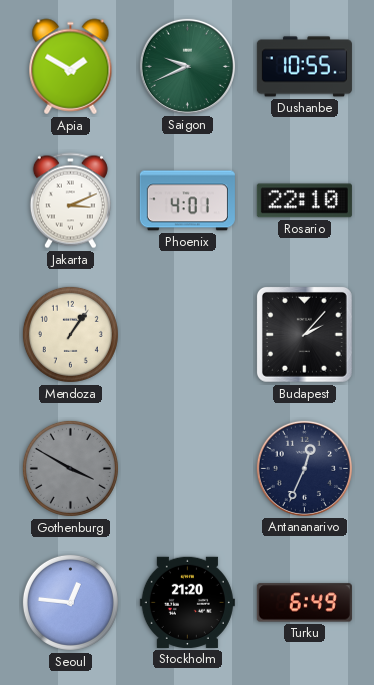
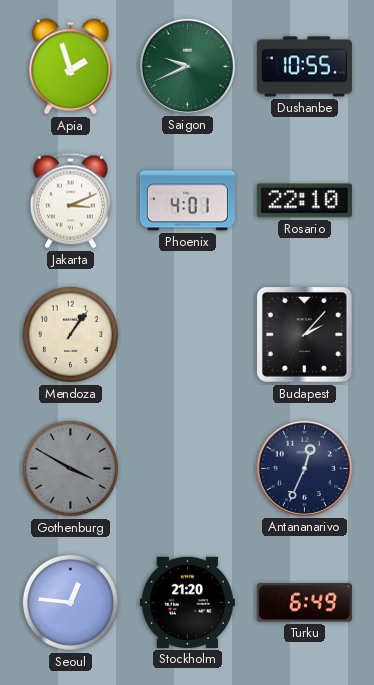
Apia: 1:50 -> 1:57 (71, 67)
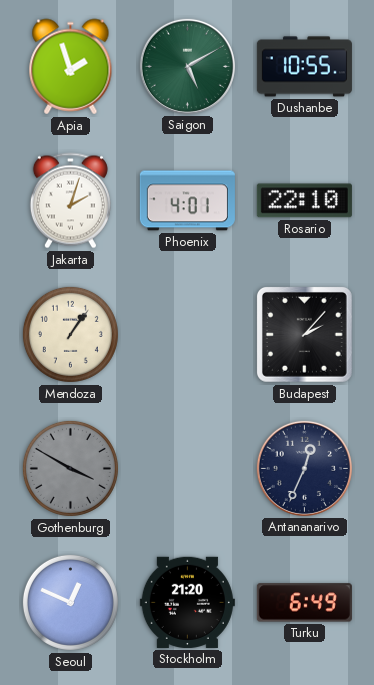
Saigon: 9:41 -> 5:10 (187, 66)
Jakarta: 3:11 -> 2:03 (70, 201)
Seoul: 12:46 -> 12:49 (70, 602)
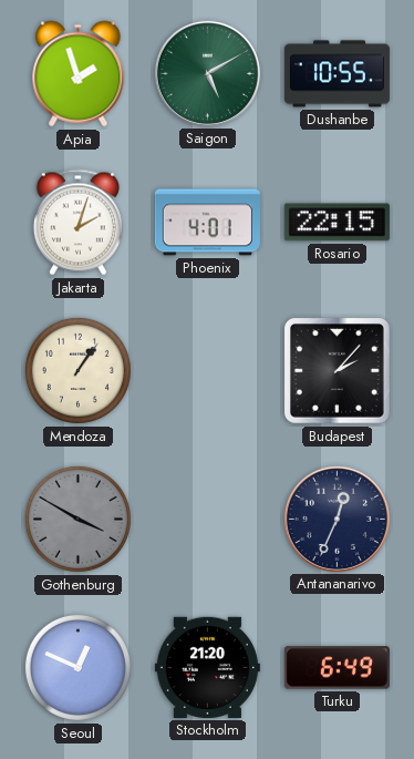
Rosario: 22:10 -> 22:15 (337, 223)
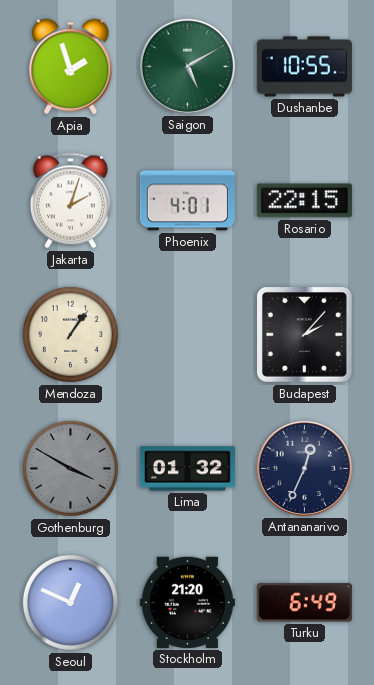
Lima: none -> 01:32 (187, 469)
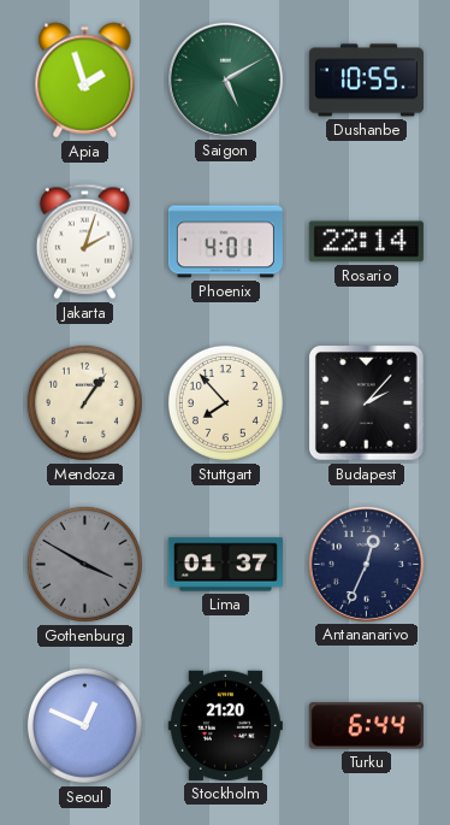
Rosario: 22:15 -> 22:14 (366, 242)
Stuttgart: none -> 7:53 (225, 402)
Lima: 01:32 -> 01:37 (225, 565)
Turku: 6:49 -> 6:44 (366, 726)
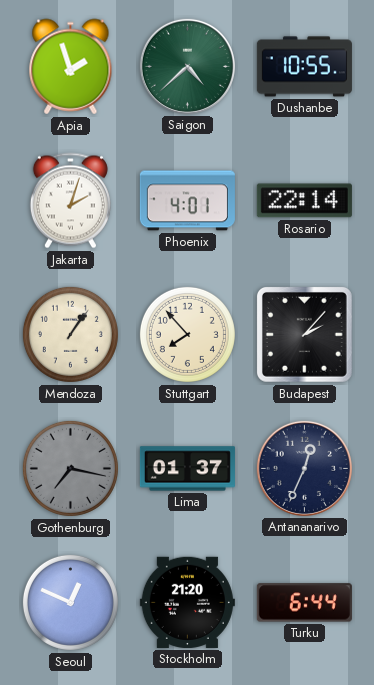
Saigon: 5:10 -> 4:38 (187, 66)
Gothenburg: 3:50 -> 7:17 (70, 468)
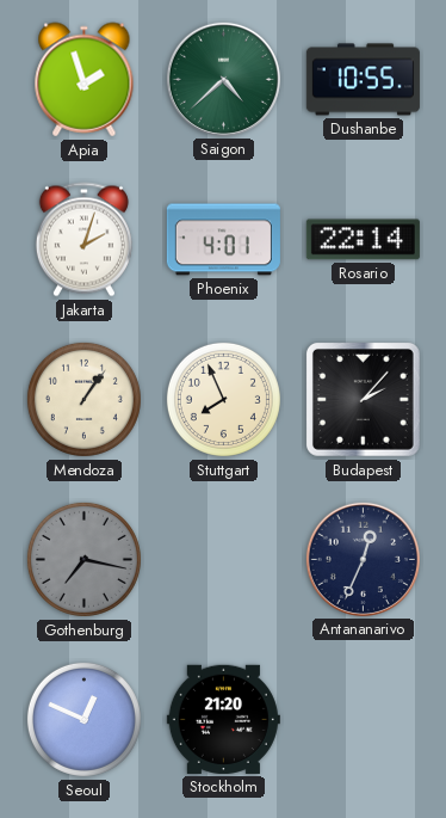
Stuttgart: 7:53 -> 7:56 (223, 399)
Lima: 01:37 -> none (187, 469)
Turku: 6:44 -> none (304, 603)
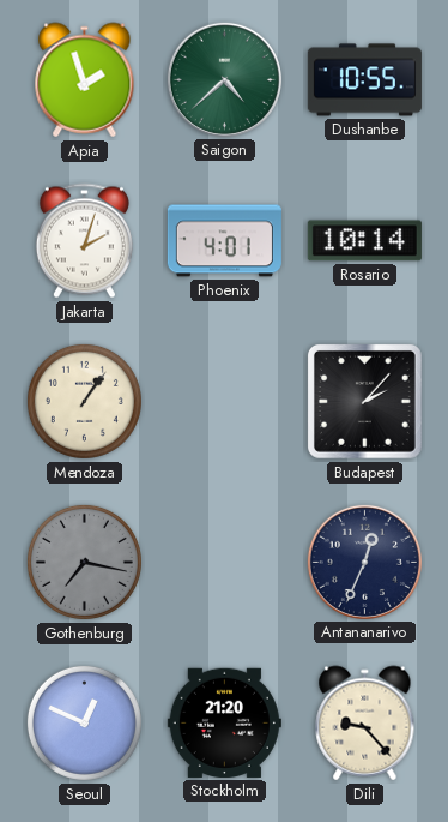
Rosario: 22:14 -> 10:14 (364, 241)
Stuttgart: 7:56 -> none (223, 399)
Dili: none -> 9:23 (365, 724)
